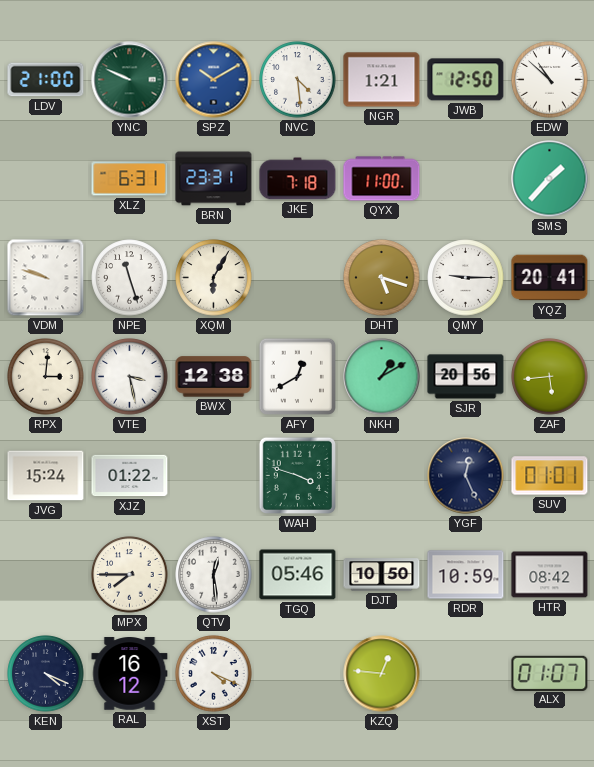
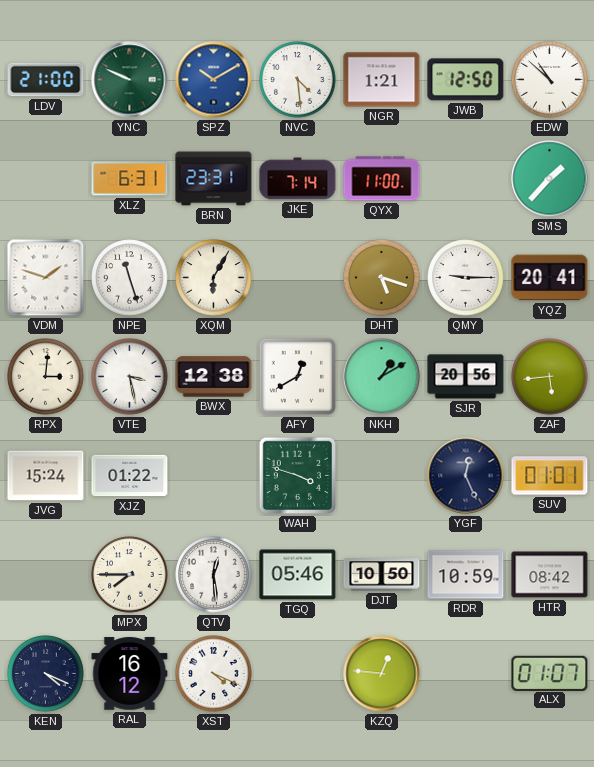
JKE: 7:18 -> 7:14 (298, 179)
VDM: 9:48 -> 1:48 (46, 278)
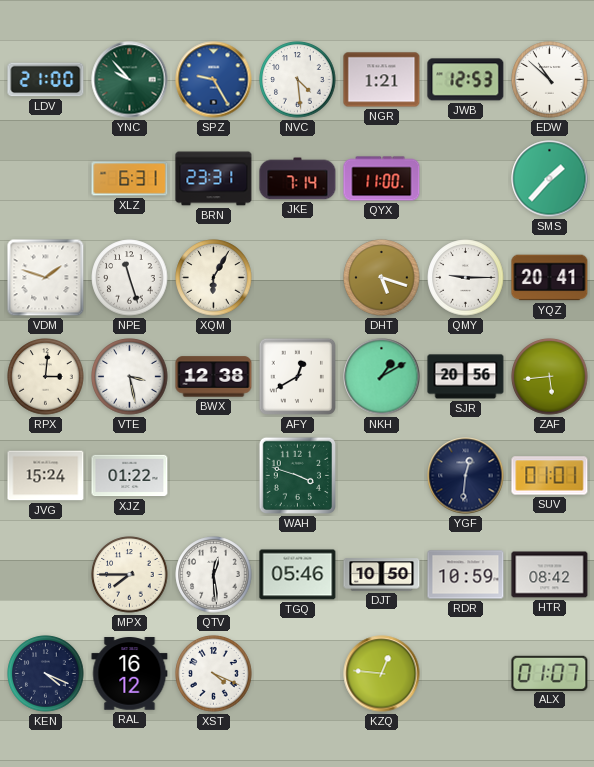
YNC: 9:49 -> 9:53 (130, 80)
SPZ: 10:10 -> 9:25 (214, 80)
JWB: 12:50 -> 12:53 (466, 80)
YGF: 12:26 -> 12:31 (466, 476)
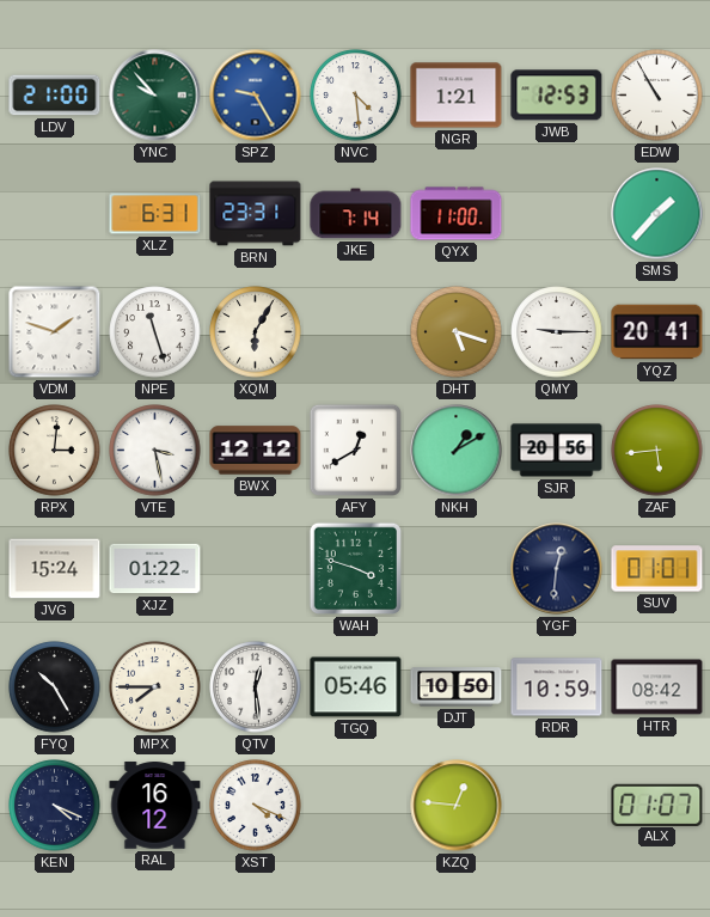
EDW: 10:52 -> 10:55 (657, 96)
BWX: 12:38 -> 12:12 (256, 451)
FYQ: none -> 10:25 (55, 687)
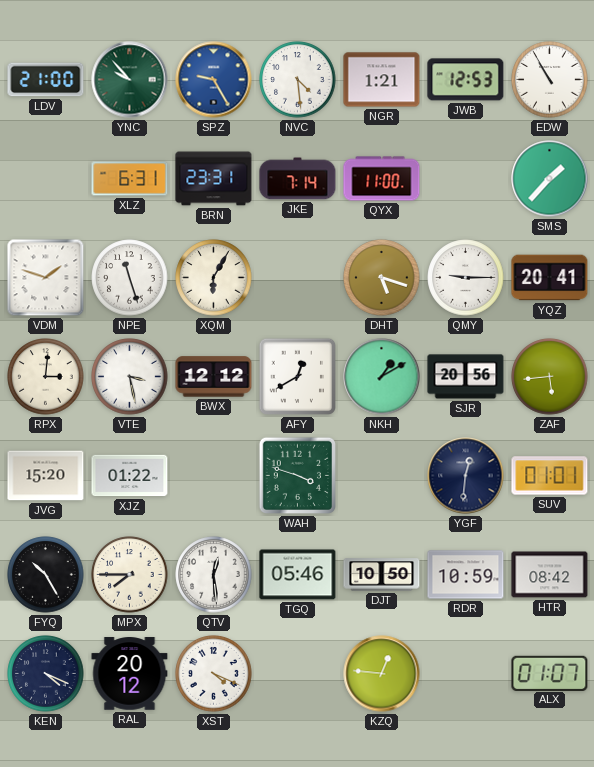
JVG: 15:24 -> 15:20 (46, 476)
RAL: 16:12 -> 20:12 (130, 674)
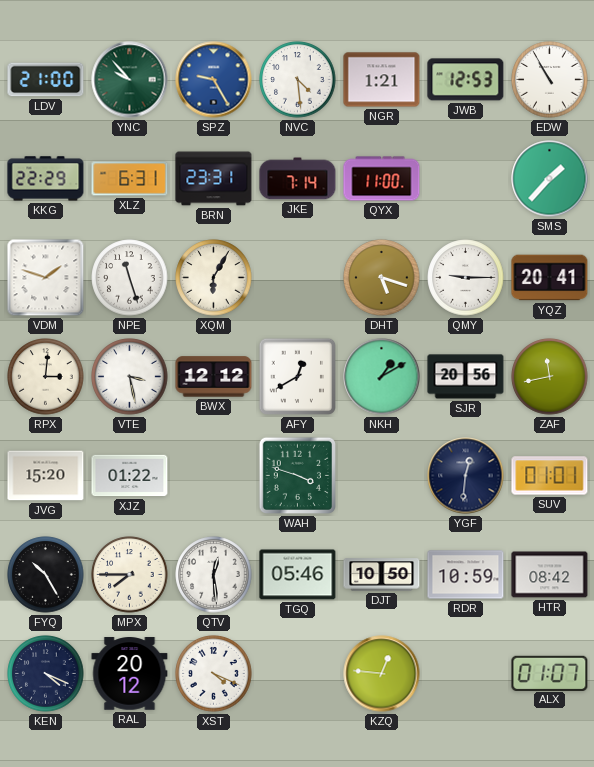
KKG: none -> 22:29 (46, 179)
ZAF: 5:44 -> 11:43 (550, 377)
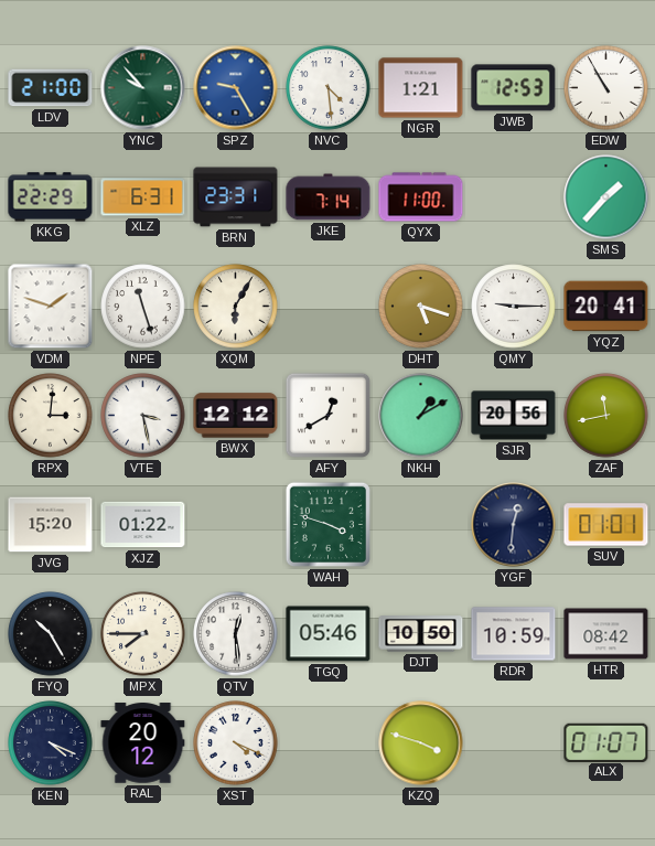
KZQ: 12:46 -> 3:48 (421, 743)
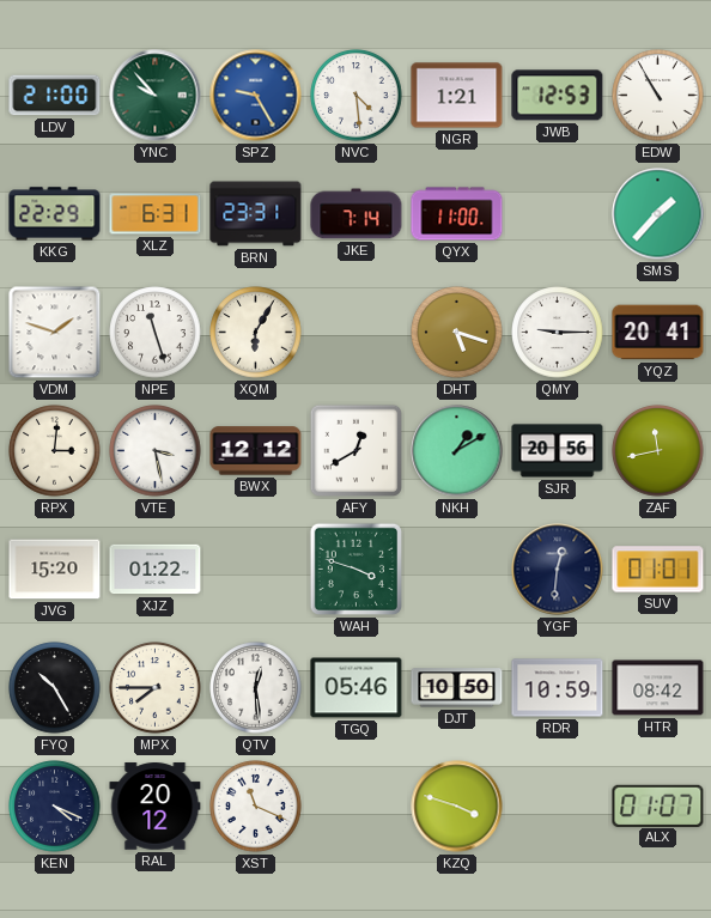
XST: 4:19 -> 11:19 (256, 807)
